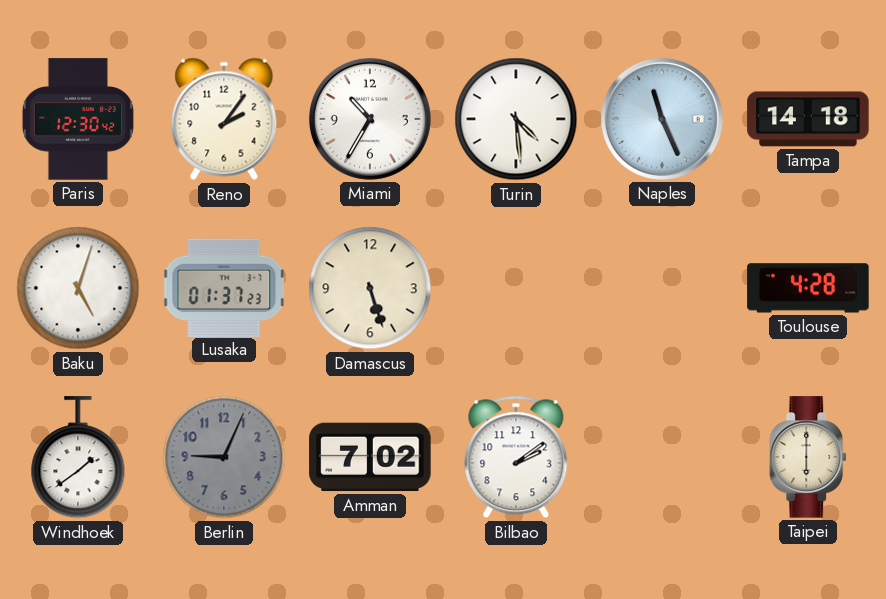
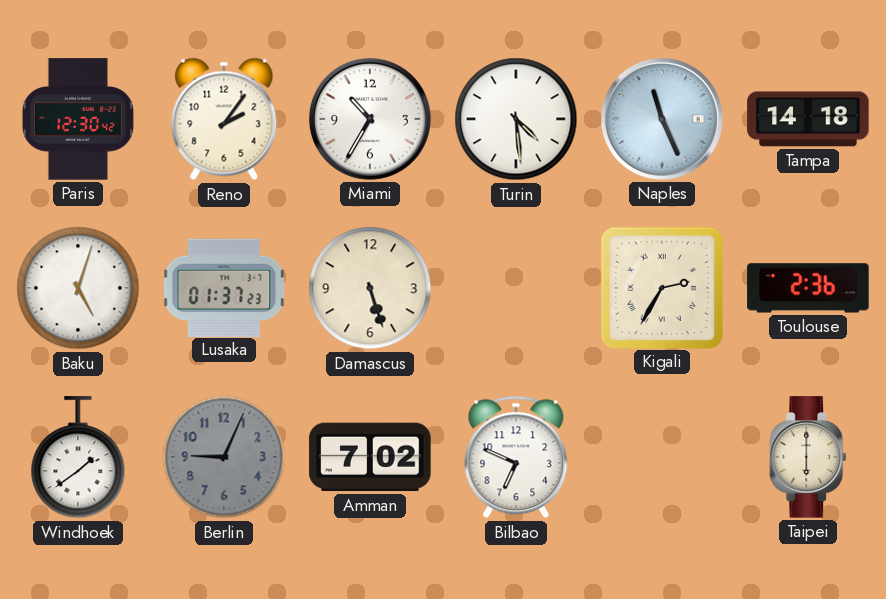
Kigali: none -> 2:35 (661, 287)
Toulouse: 4:28 -> 2:36 (808, 288)
Bilbao: 2:09 -> 6:49 (516, 457)
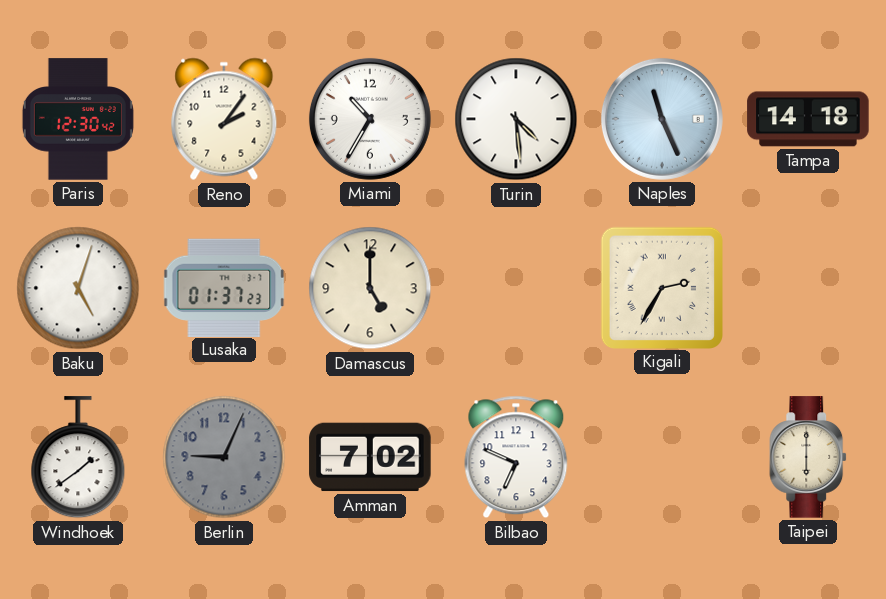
Damascus: 5:27 -> 5:00 (370, 288)
Toulouse: 2:36 -> none (808, 288)
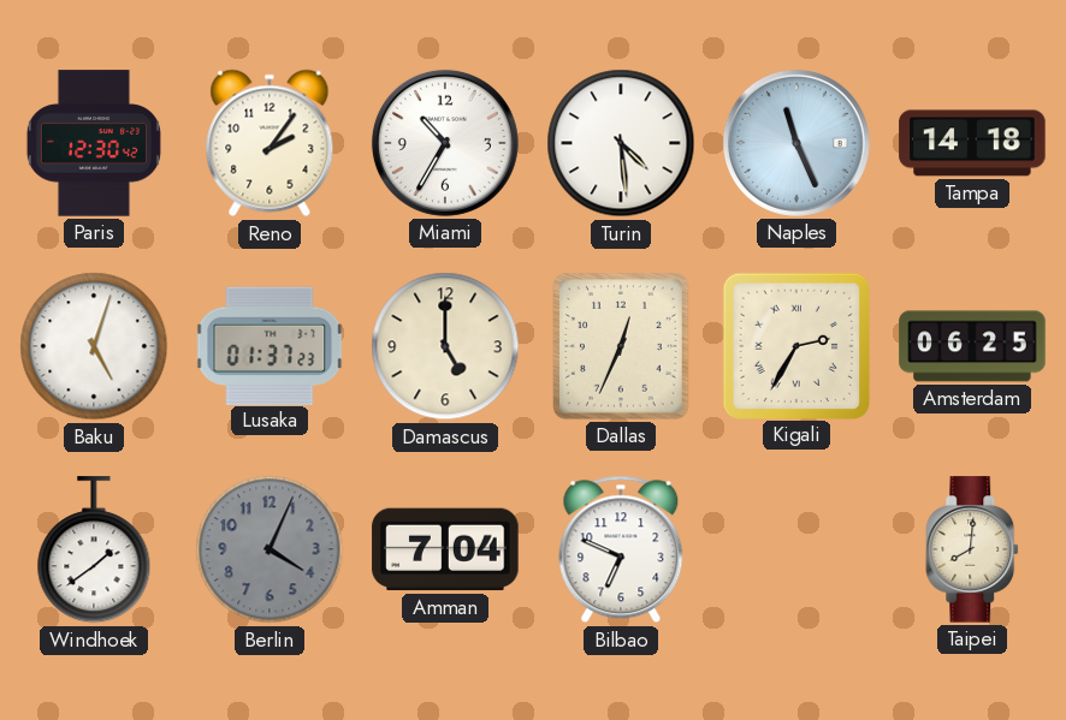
Dallas: none -> 12:34 (622, 347)
Amsterdam: none -> 06:25 (972, 346)
Berlin: 9:04 -> 4:04 (270, 549)
Amman: 7:02 -> 7:04 (445, 549)
Taipei: 6:00 -> 8:01 (973, 549)
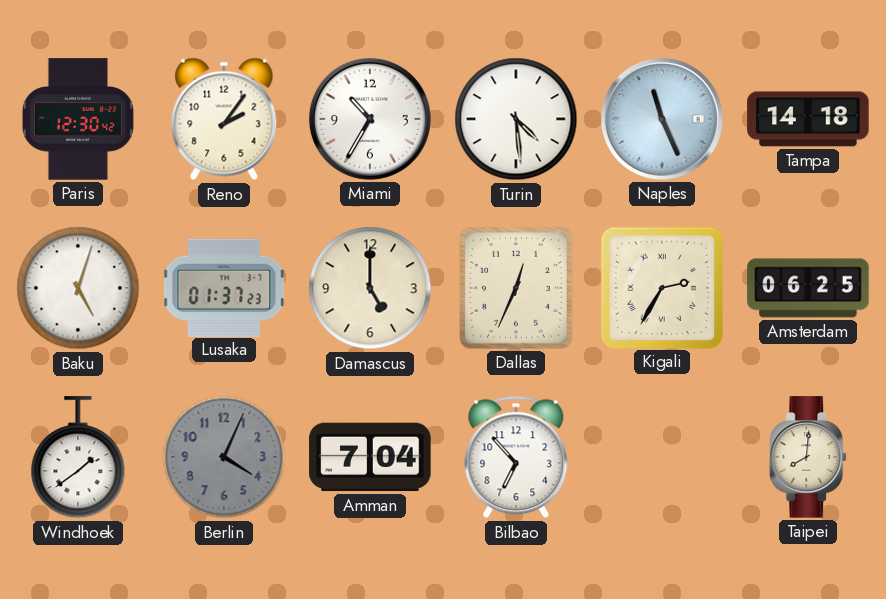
Bilbao: 6:49 -> 6:53 (516, 457)
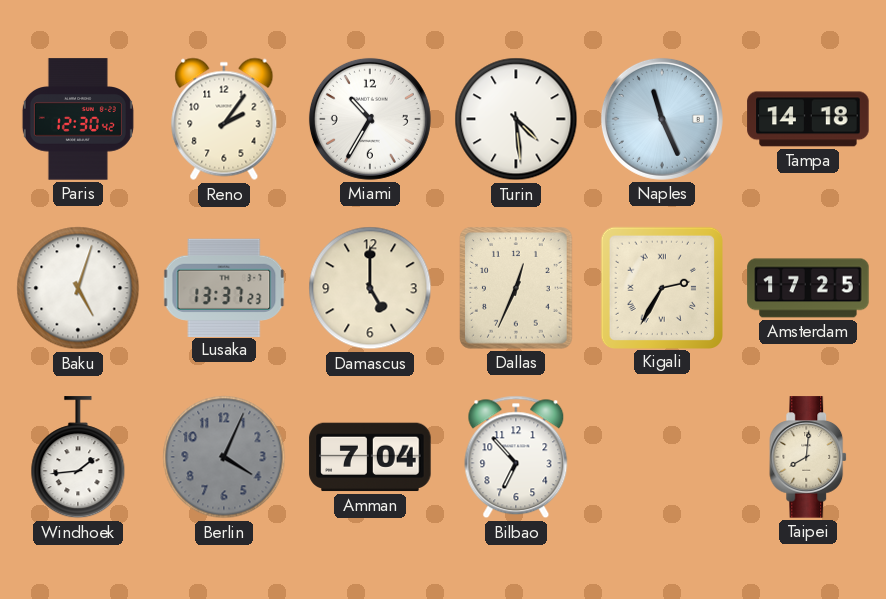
Lusaka: 01:37 -> 13:37 (224, 287)
Amsterdam: 06:25 -> 17:25 (808, 288)
Windhoek: 1:39 -> 1:44 (78, 458)
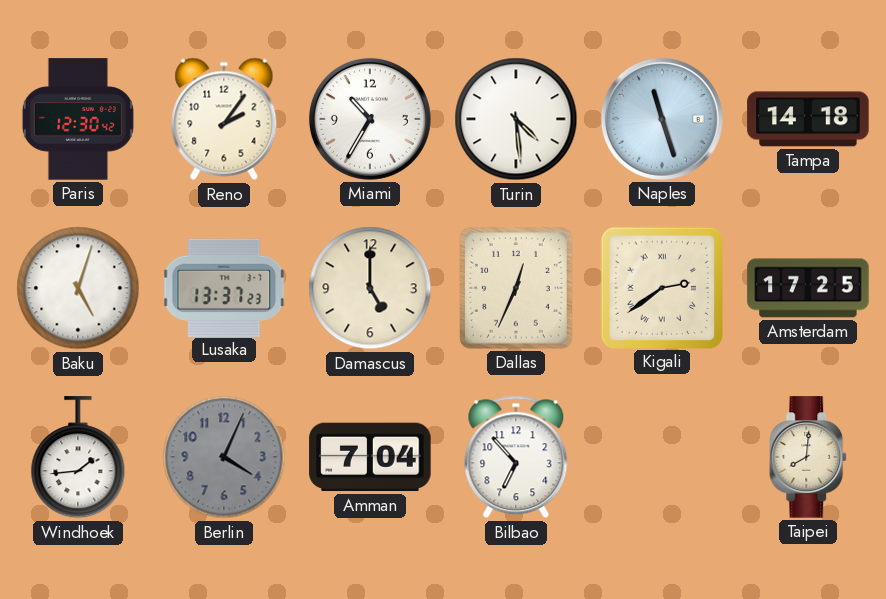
Naples: 11:26 -> 11:27 (662, 119)
Kigali: 2:35 -> 2:39 (661, 287)
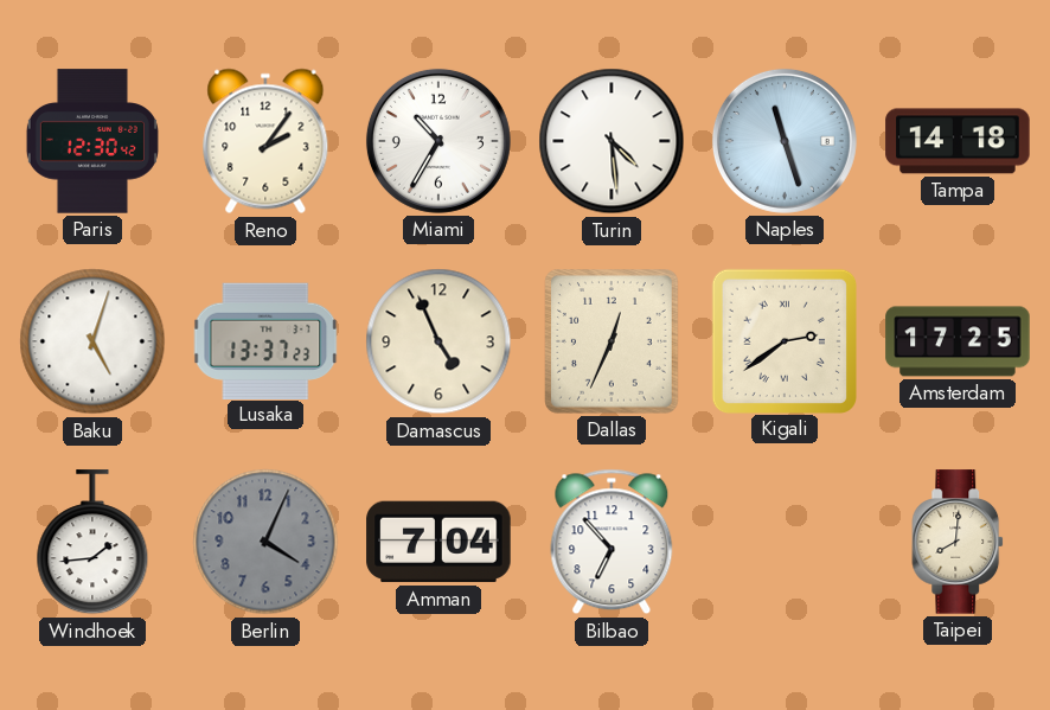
Damascus: 5:00 -> 4:56 (438, 341)
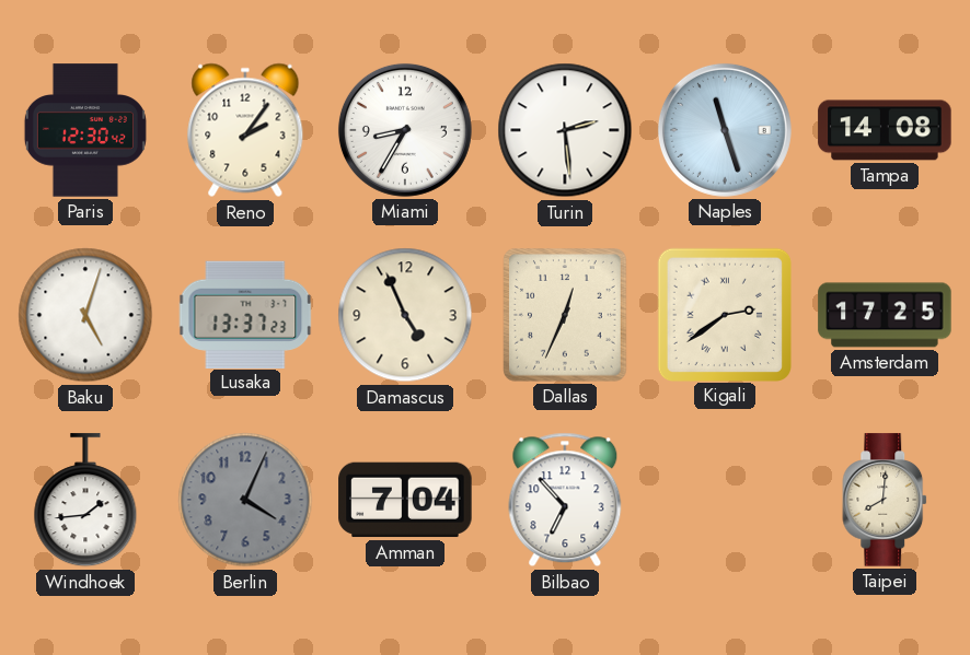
Miami: 10:35 -> 8:35 (405, 130)
Turin: 4:29 -> 2:29 (565, 130)
Tampa: 14:18 -> 14:08 (885, 130)
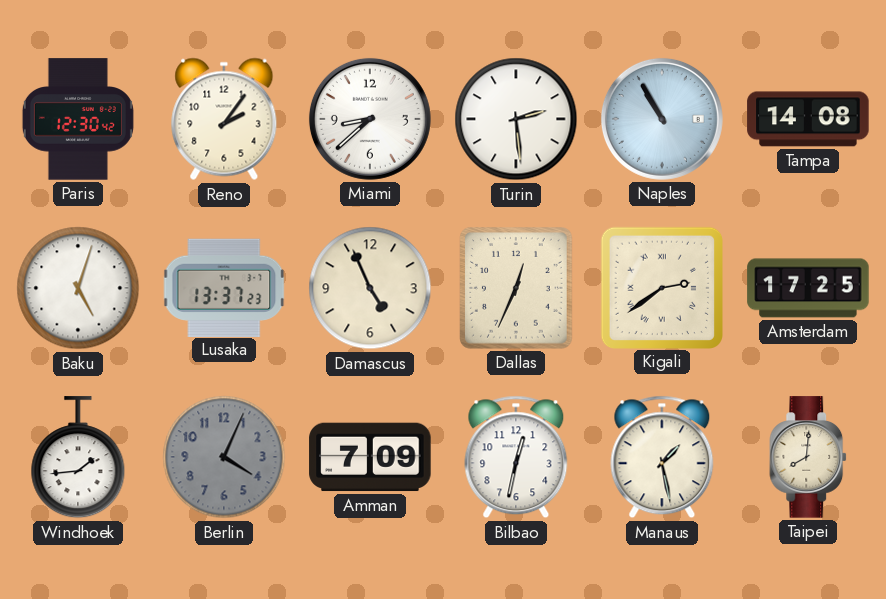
Miami: 8:35 -> 8:38 (370, 119)
Naples: 11:27 -> 10:55 (662, 119)
Amman: 7:04 -> 7:09 (370, 457)
Bilbao: 6:53 -> 12:32 (516, 457)
Manaus: none -> 1:28 (662, 457)
